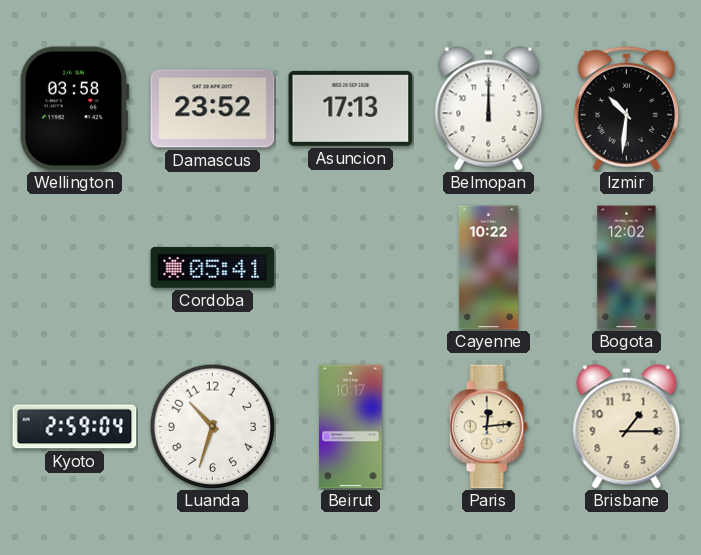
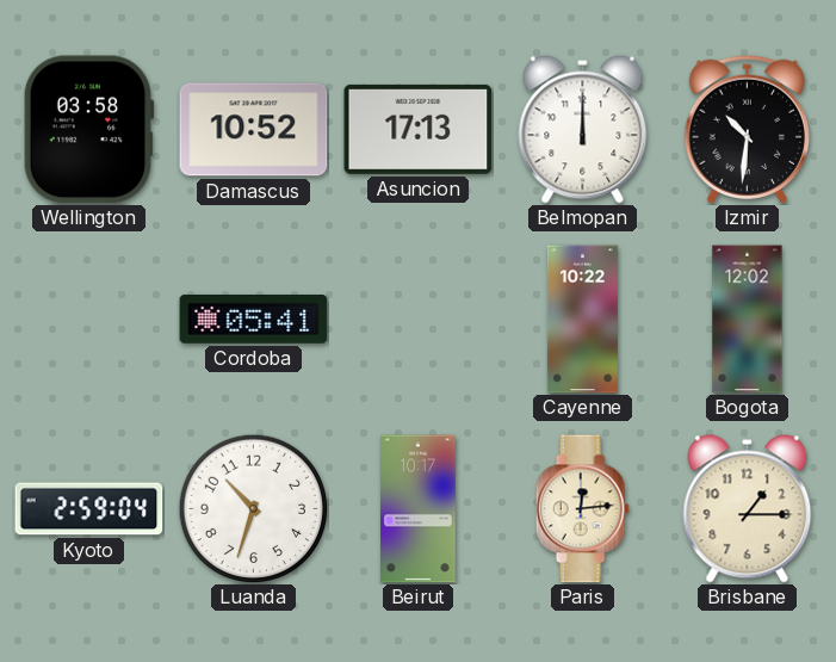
Damascus: 23:52 -> 10:52 (254, 130)
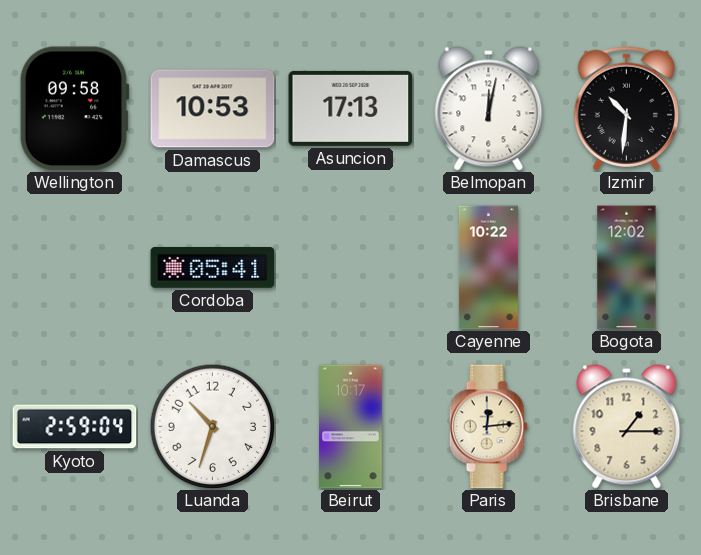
Wellington: 03:58 -> 09:58 (74, 109)
Damascus: 10:52 -> 10:53 (213, 109)
Belmopan: 12:00 -> 12:02 (489, 109)
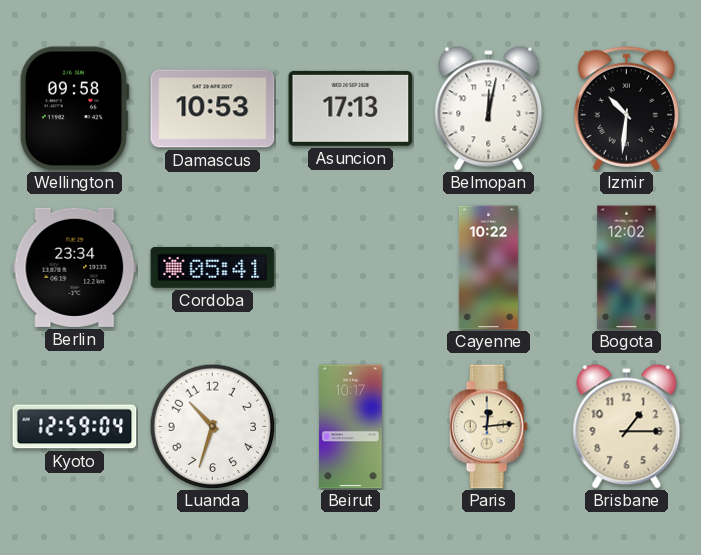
Berlin: none -> 23:34 (75, 267)
Kyoto: 2:59 -> 12:59 (75, 427)
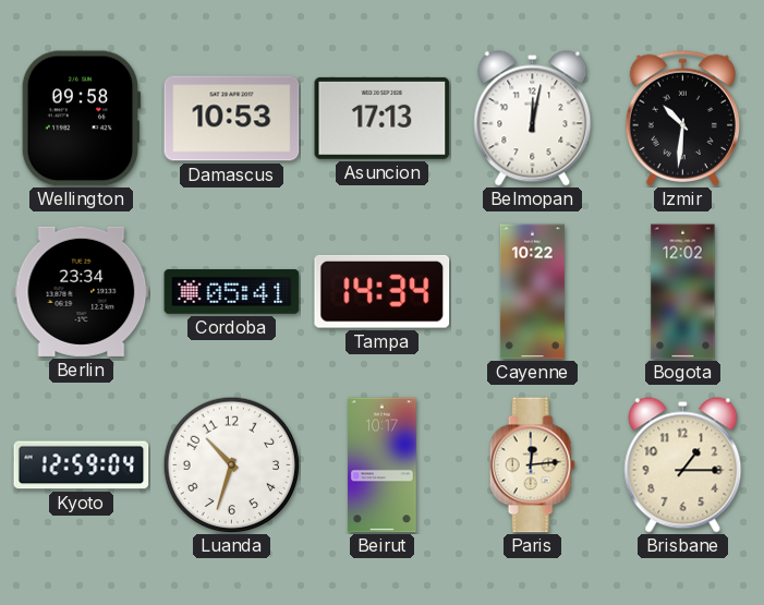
Tampa: none -> 14:34 (383, 291)
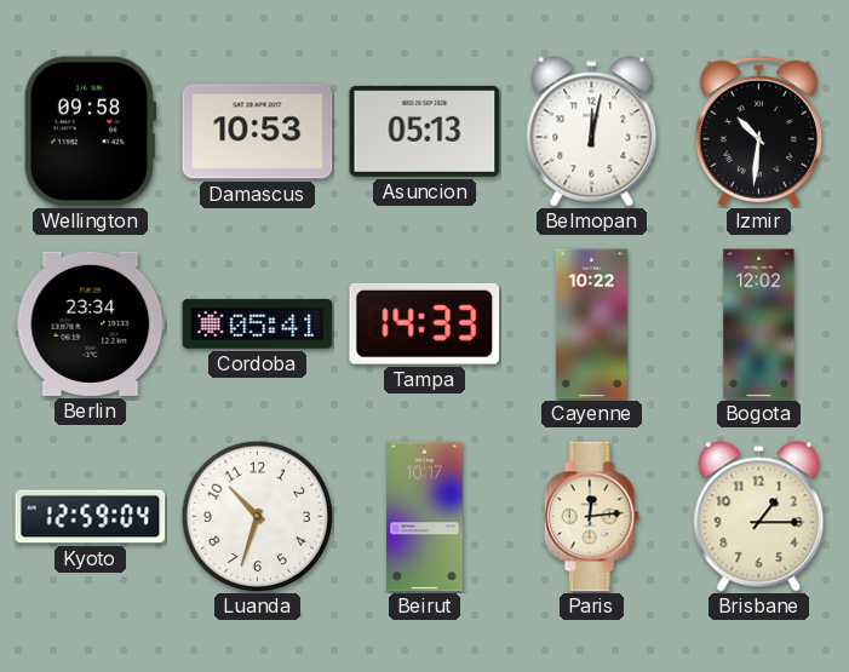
Asuncion: 17:13 -> 05:13 (425, 131)
Tampa: 14:34 -> 14:33 (425, 323)
